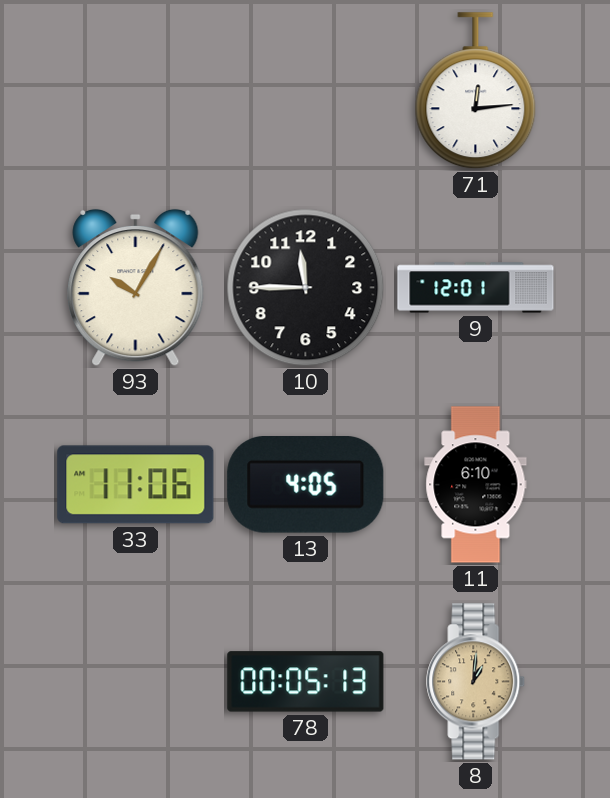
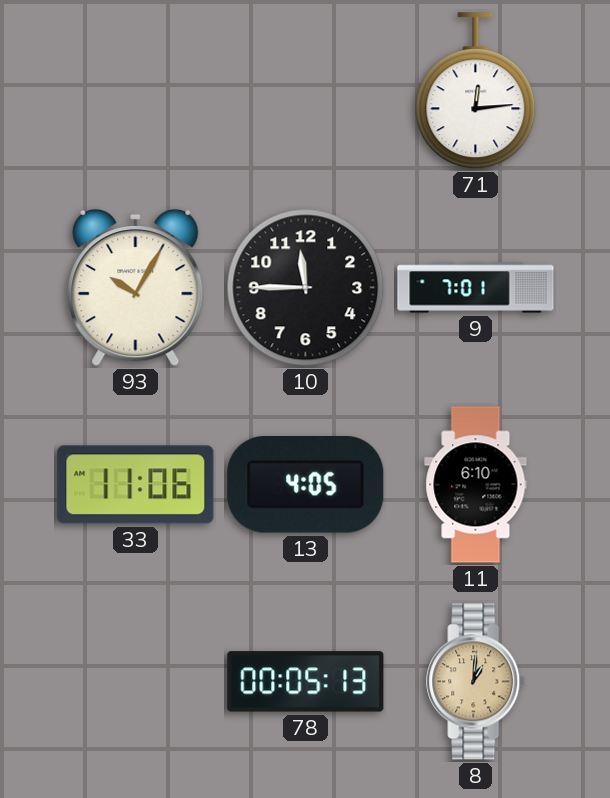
9: 12:01 -> 7:01 (476, 288)
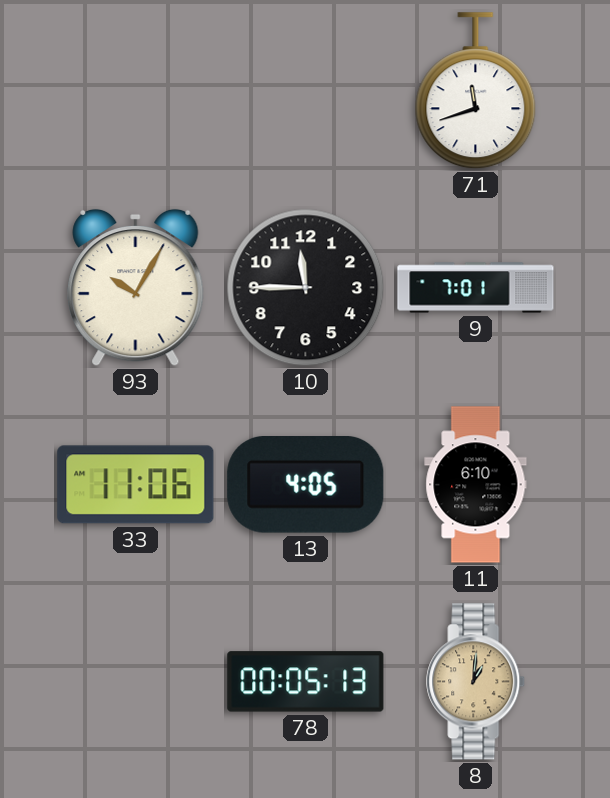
71: 12:14 -> 11:42 (476, 91)
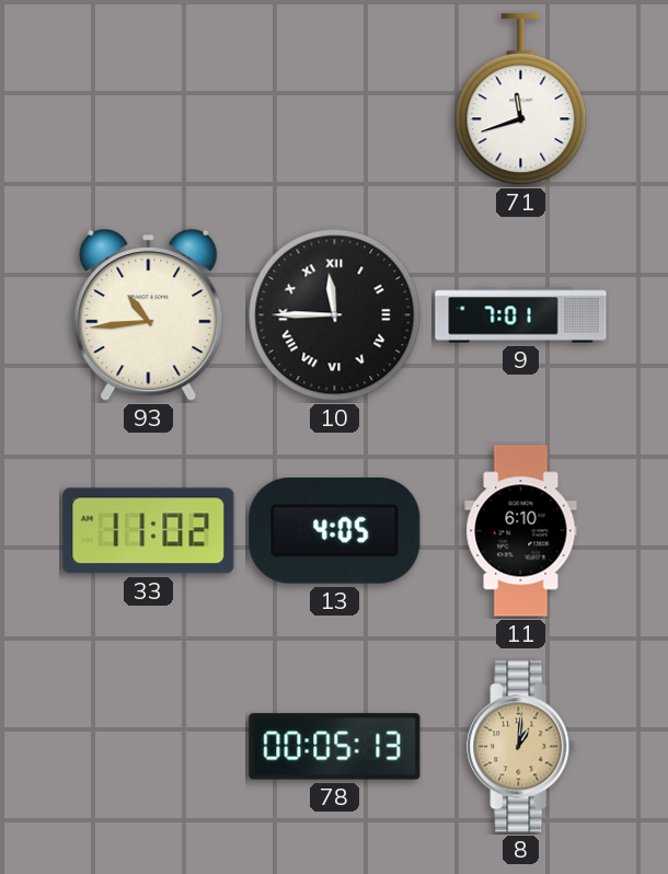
93: 10:05 -> 10:44 (149, 315)
10 numerals: Arabic -> Roman (335, 315)
33: 11:06 -> 11:02 (149, 531)
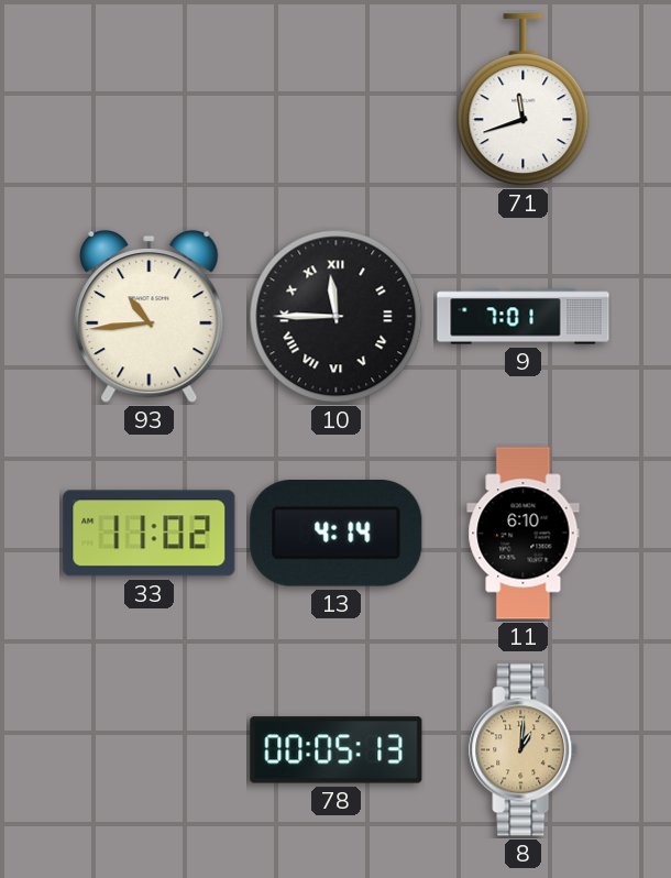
13: 4:05 -> 4:14 (337, 534)
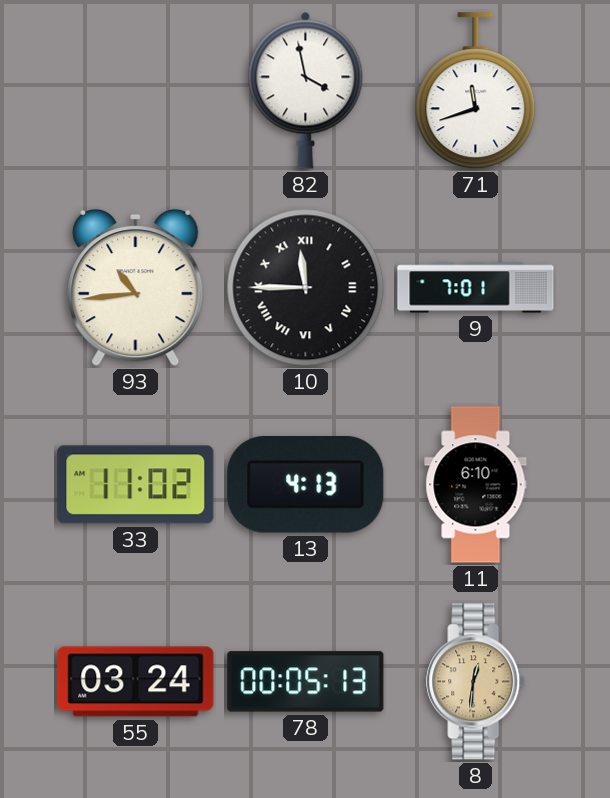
82: none -> 3:58 (306, 90)
13: 4:14 -> 4:13 (306, 485)
55: none -> 03:24 (136, 682)
8: 1:01 -> 12:31 (476, 682)
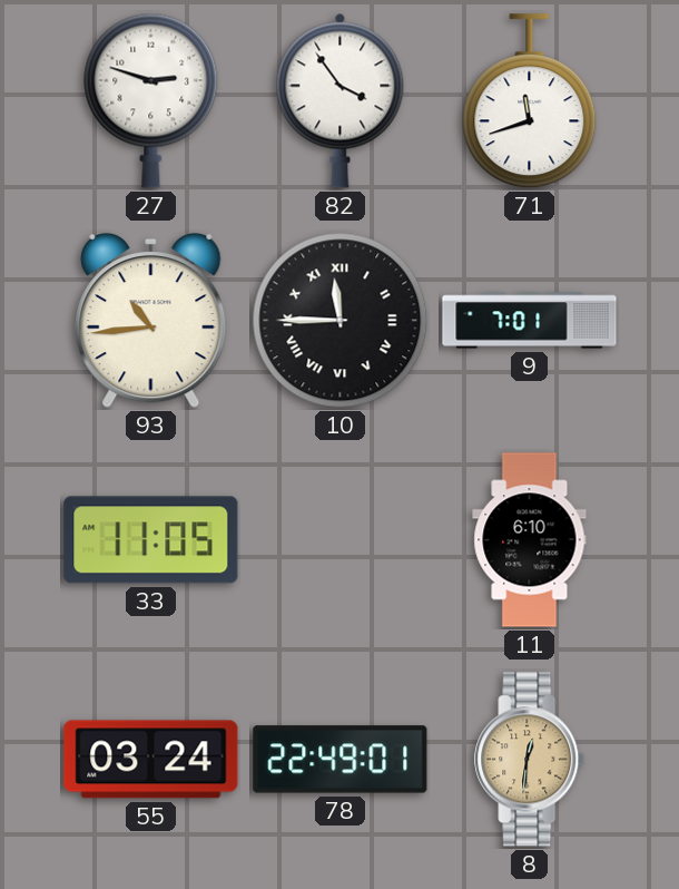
27: none -> 2:48 (151, 100)
82: 3:58 -> 3:54 (341, 100)
33: 11:02 -> 11:05 (151, 540)
13: 4:13 -> none (306, 485)
78: 00:05 -> 22:49 (341, 760)
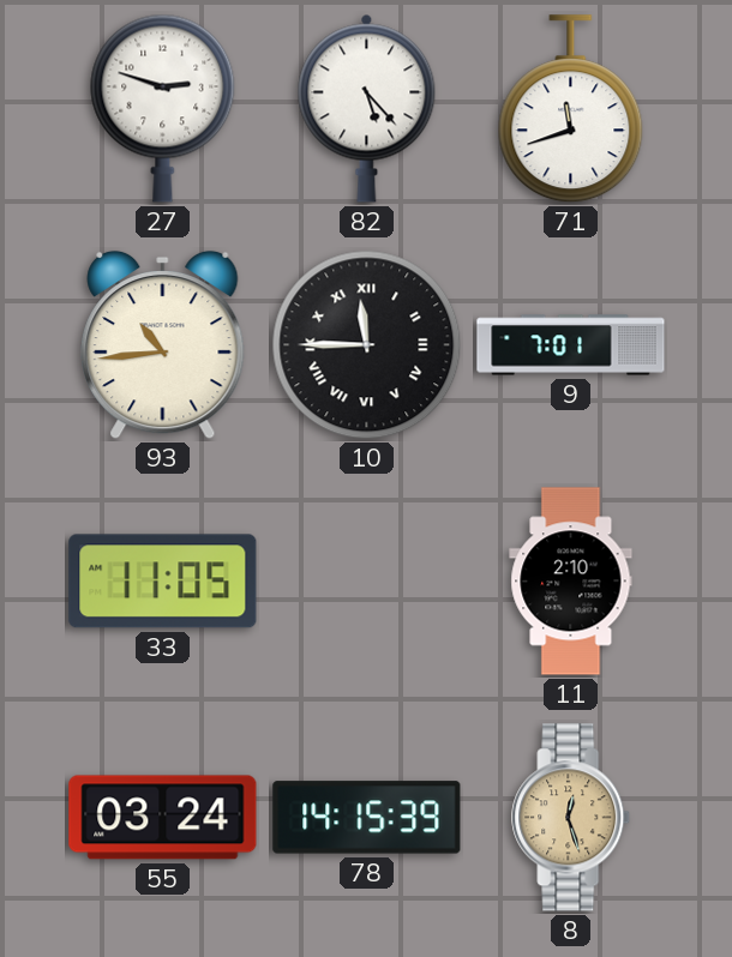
82: 3:54 -> 5:23 (367, 108)
11: 6:10 -> 2:10 (571, 582)
78: 22:49 -> 14:15 (367, 818)
8: 12:31 -> 12:27 (571, 818)
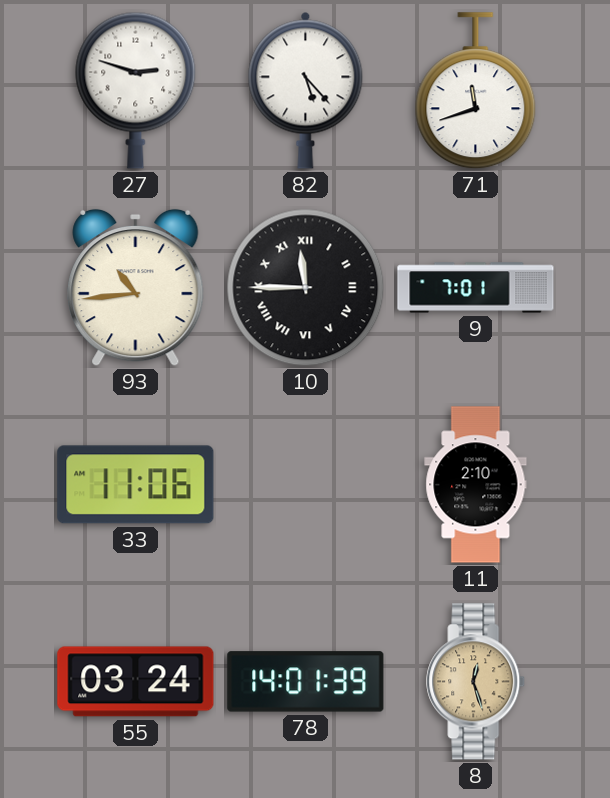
33: 11:05 -> 11:06 (136, 485)
78: 14:15 -> 14:01 (306, 682)
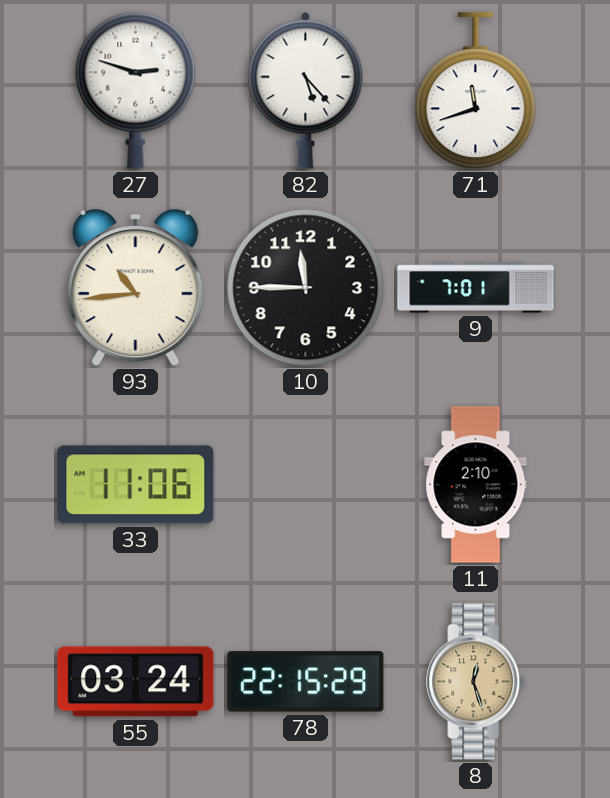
10 numerals: Roman -> Arabic (306, 288)
78: 14:01 -> 22:15 (306, 682)
